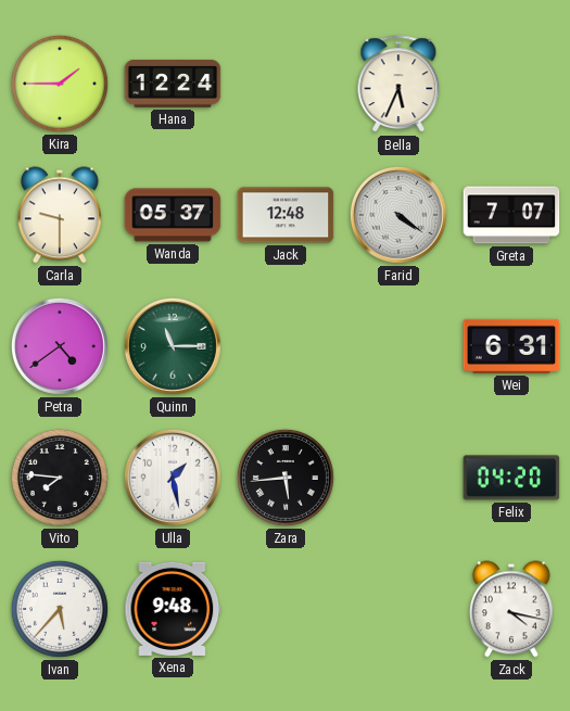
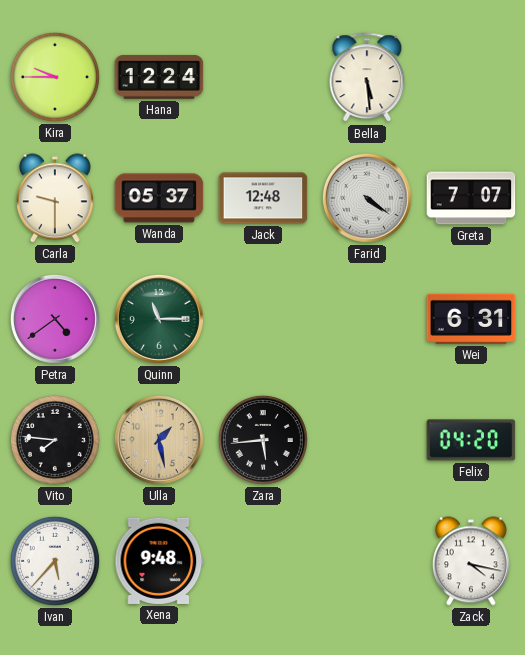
Kira: 1:45 -> 9:45 (55, 77)
Bella: 5:34 -> 5:29 (367, 78)
Ulla dial: white -> champagne (159, 440)
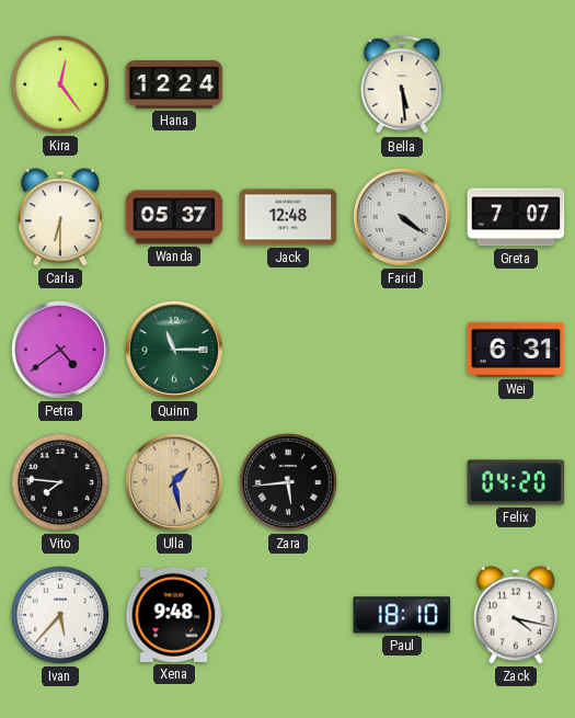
Kira: 9:45 -> 12:24 (60, 84)
Carla: 9:30 -> 6:30 (60, 217)
Paul: none -> 18:10 (402, 615)
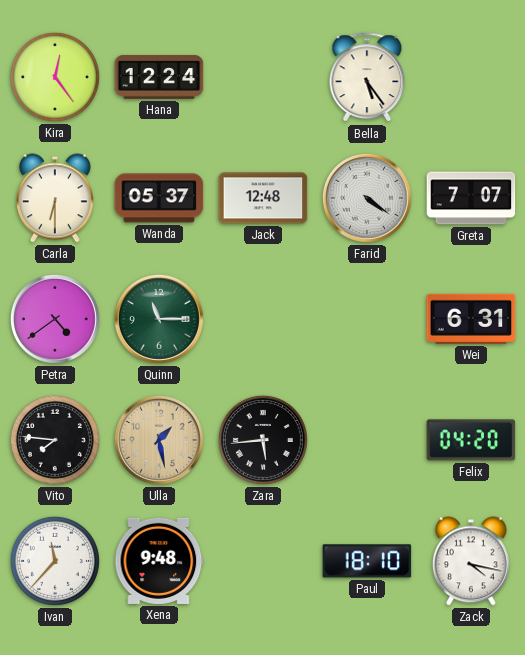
Bella: 5:29 -> 5:24 (367, 78)
Ivan: 5:37 -> 11:37 (55, 561)
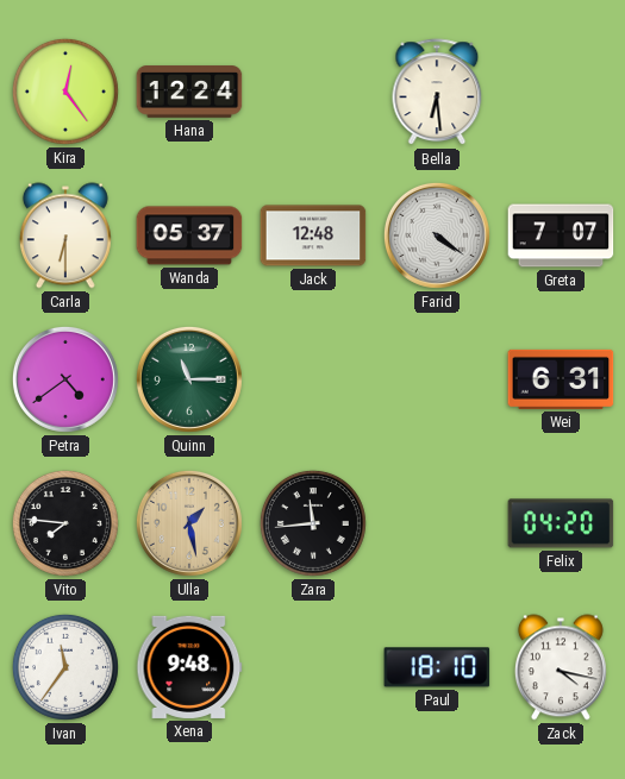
Bella: 5:24 -> 6:29 (437, 93)
Zara: 5:44 -> 11:44 (313, 523)
Ivan: 11:37 -> 11:36 (65, 667)
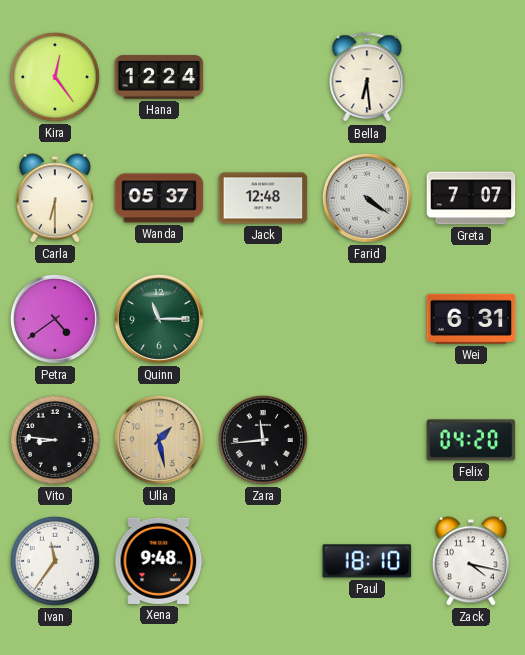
Vito: 7:46 -> 8:46 (55, 440)
